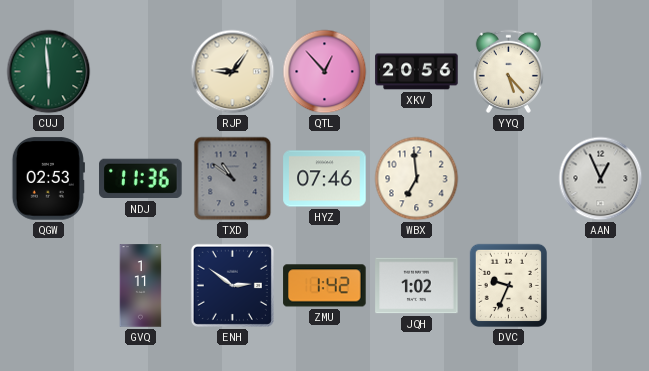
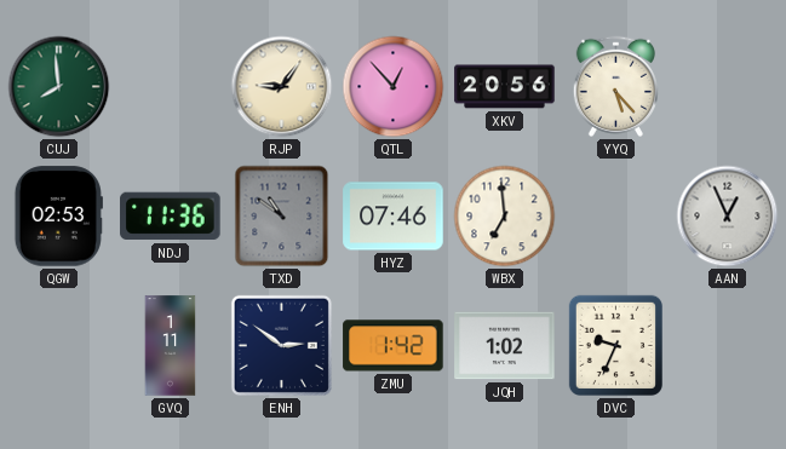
CUJ: 5:59 -> 7:59 (59, 87)
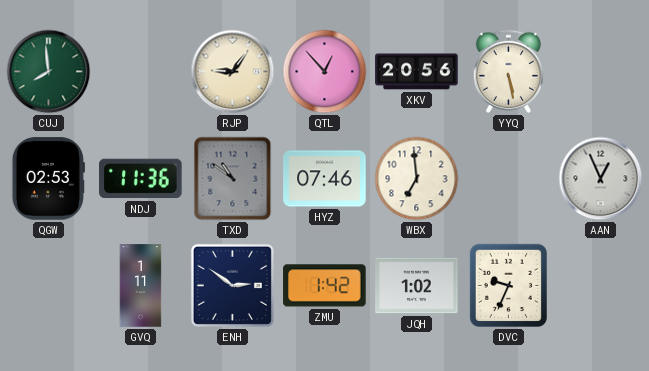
YYQ: 5:23 -> 5:28 (508, 71)
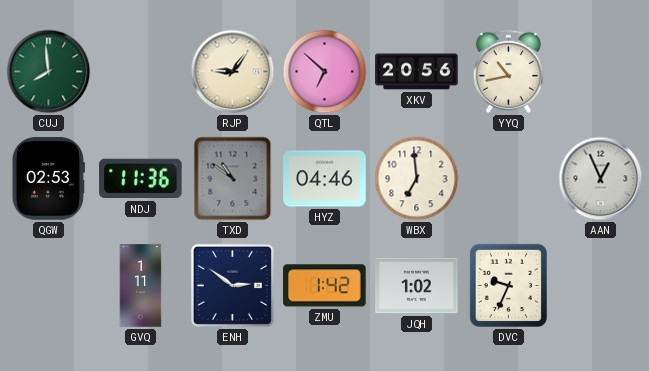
QTL: 12:53 -> 6:52 (325, 72)
YYQ: 5:28 -> 10:43 (508, 71)
HYZ: 07:46 -> 04:46 (325, 179)
